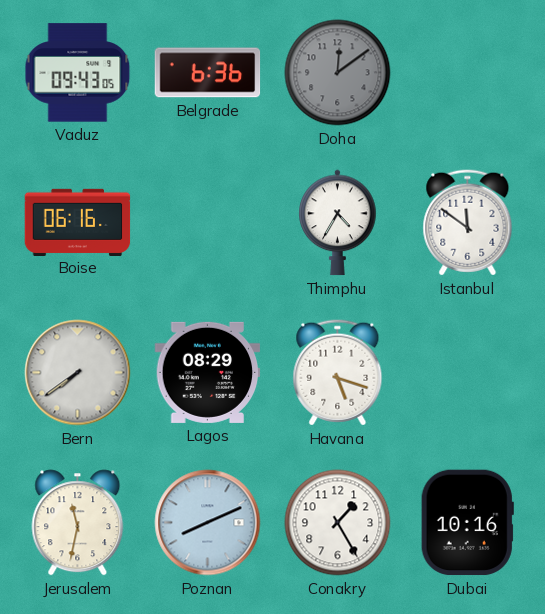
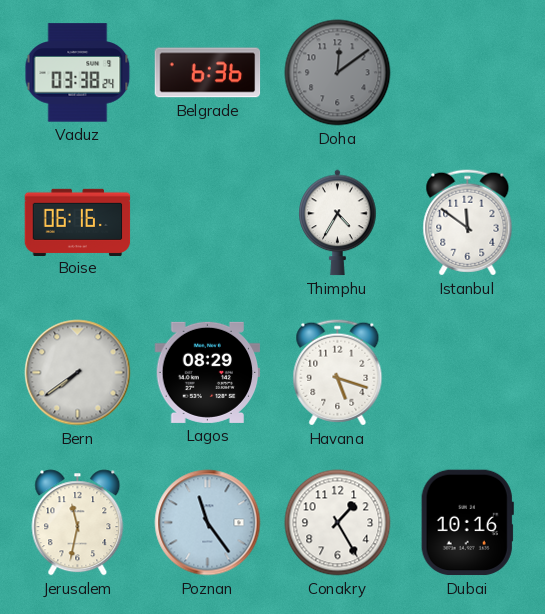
Vaduz: 09:43 -> 03:38 (78, 73)
Poznan: 8:11 -> 11:24 (208, 523)
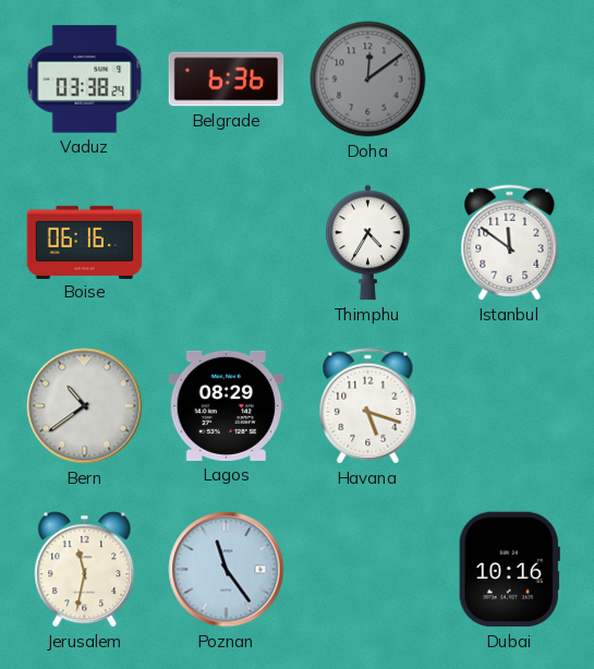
Bern: 7:39 -> 10:39 (85, 406)
Conakry: 1:25 -> none (338, 523)
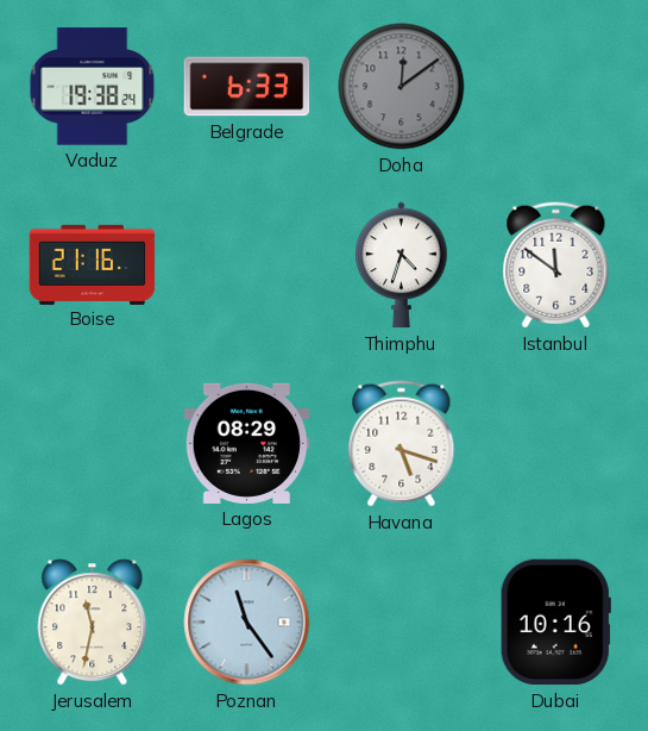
Vaduz: 03:38 -> 19:38 (93, 87)
Belgrade: 6:36 -> 6:33 (247, 87)
Boise: 06:16 -> 21:16 (93, 264)
Thimphu: 4:35 -> 4:33 (402, 265)
Bern: 10:39 -> none (85, 406)
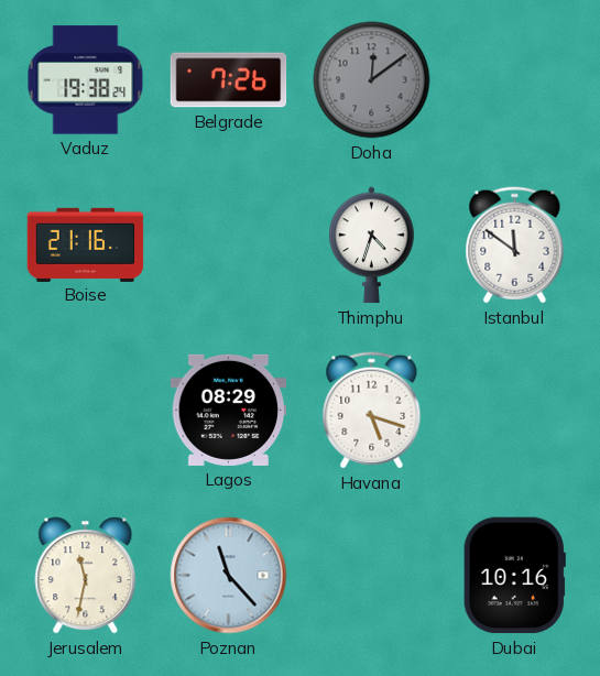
Belgrade: 6:33 -> 7:26 (229, 80)
Poznan: 11:24 -> 11:23 (229, 576)
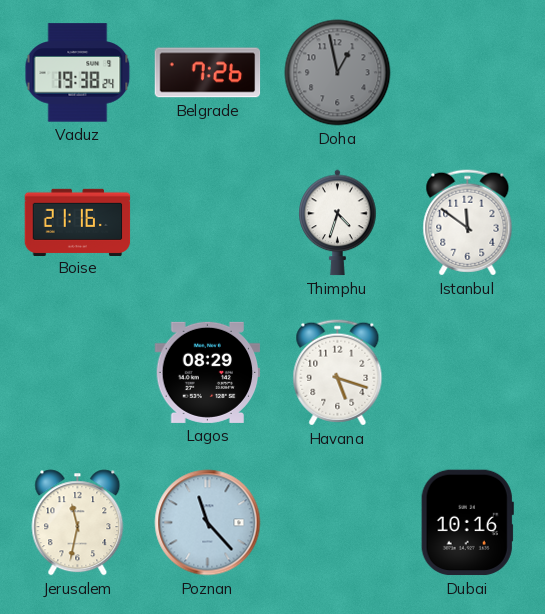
Doha: 12:09 -> 12:58 (338, 73)
